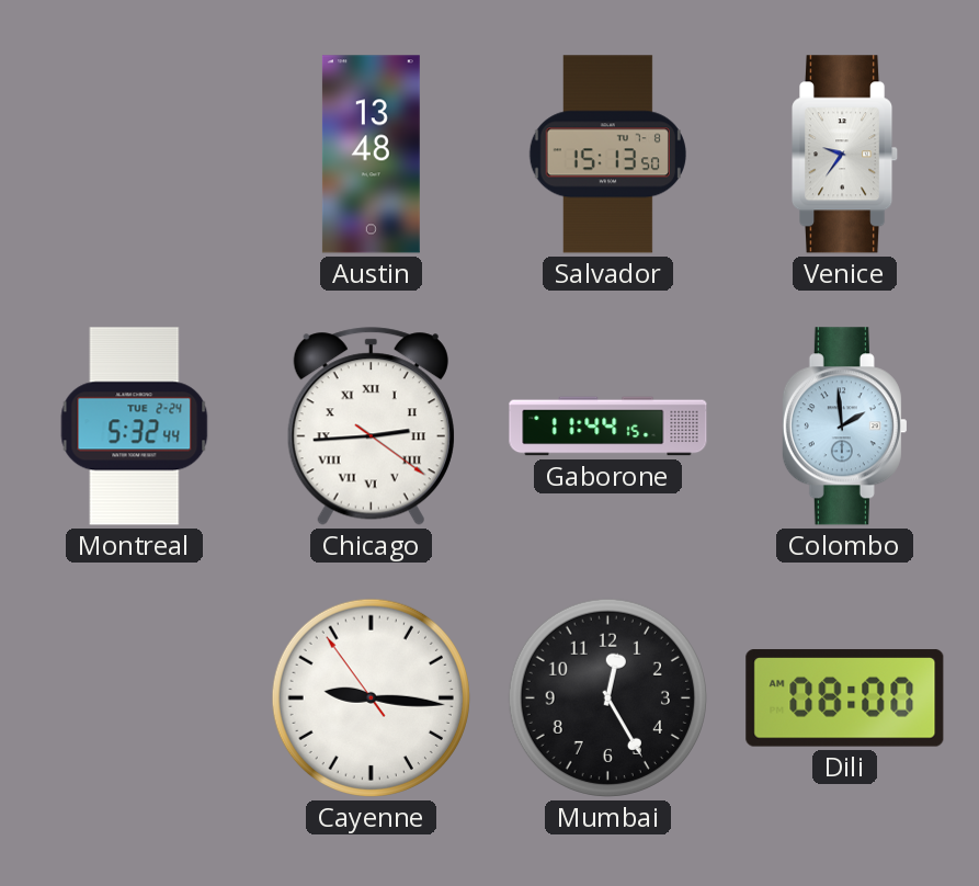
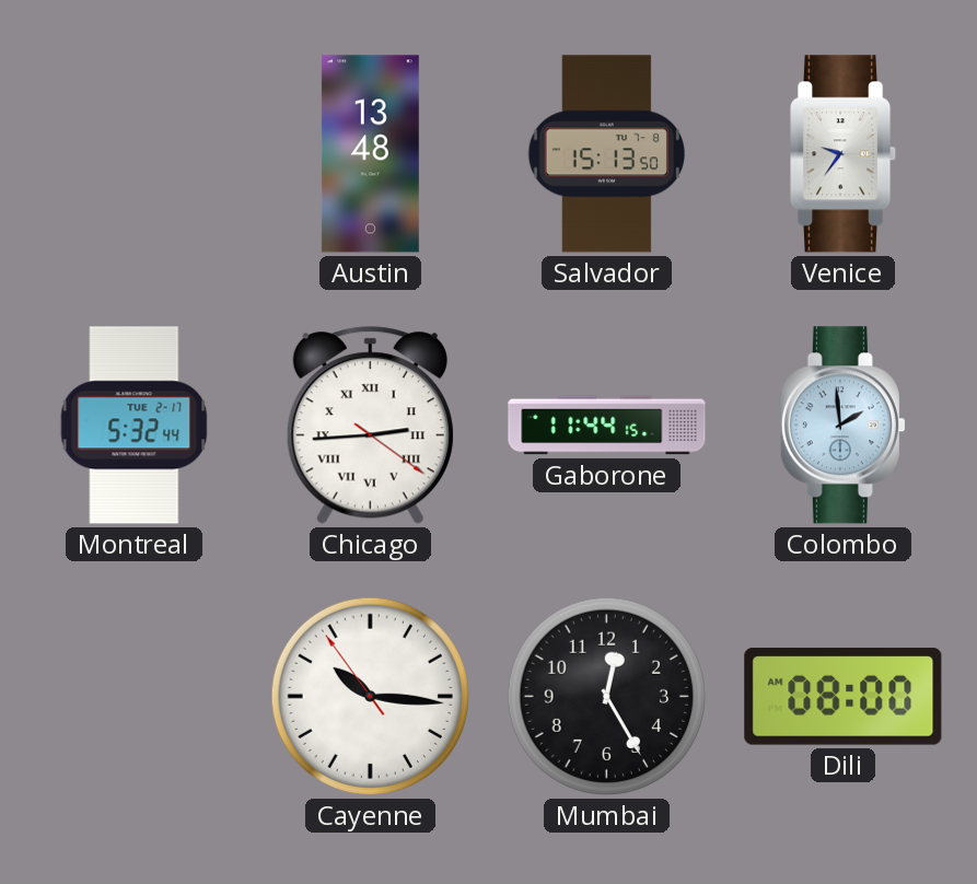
Montreal date: TUE 2-24 -> TUE 2-17 (135, 426)
Cayenne: 9:15 -> 10:15 (370, 696)
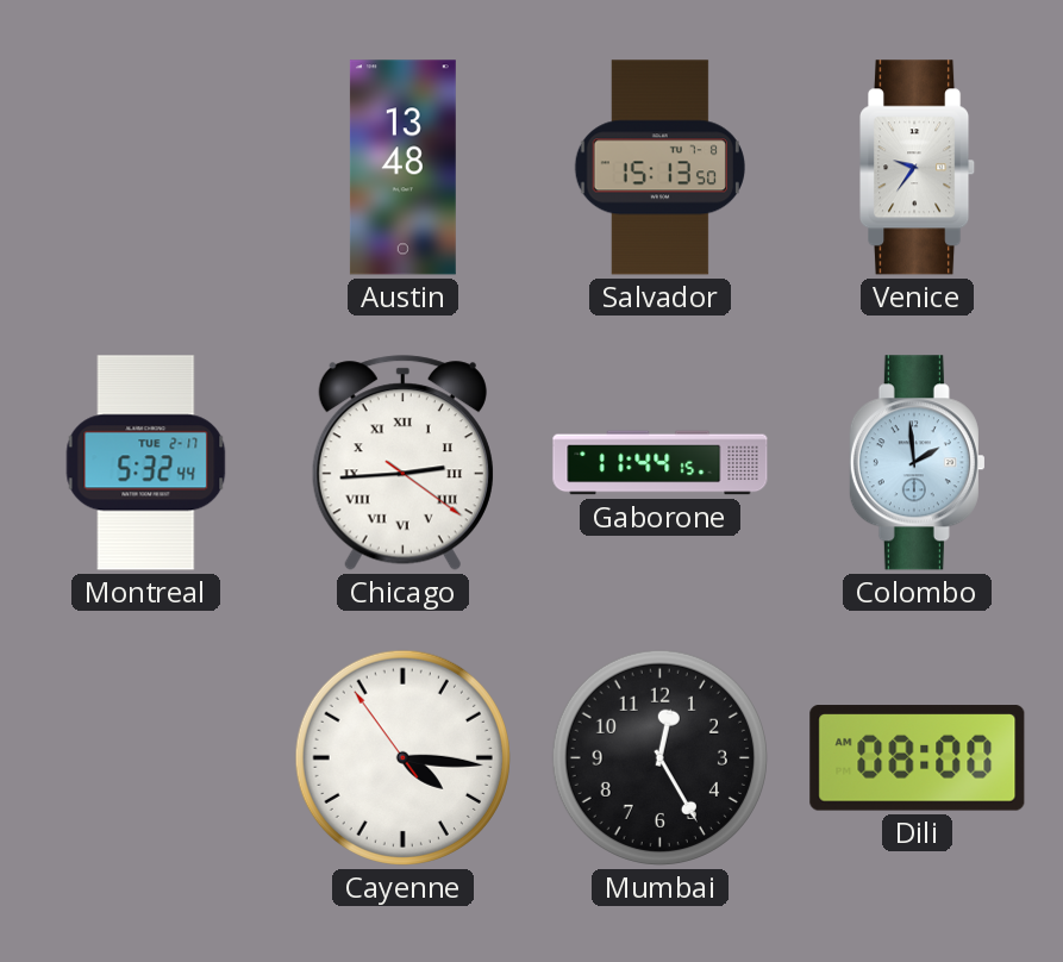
Cayenne: 10:15 -> 4:15 (402, 757)
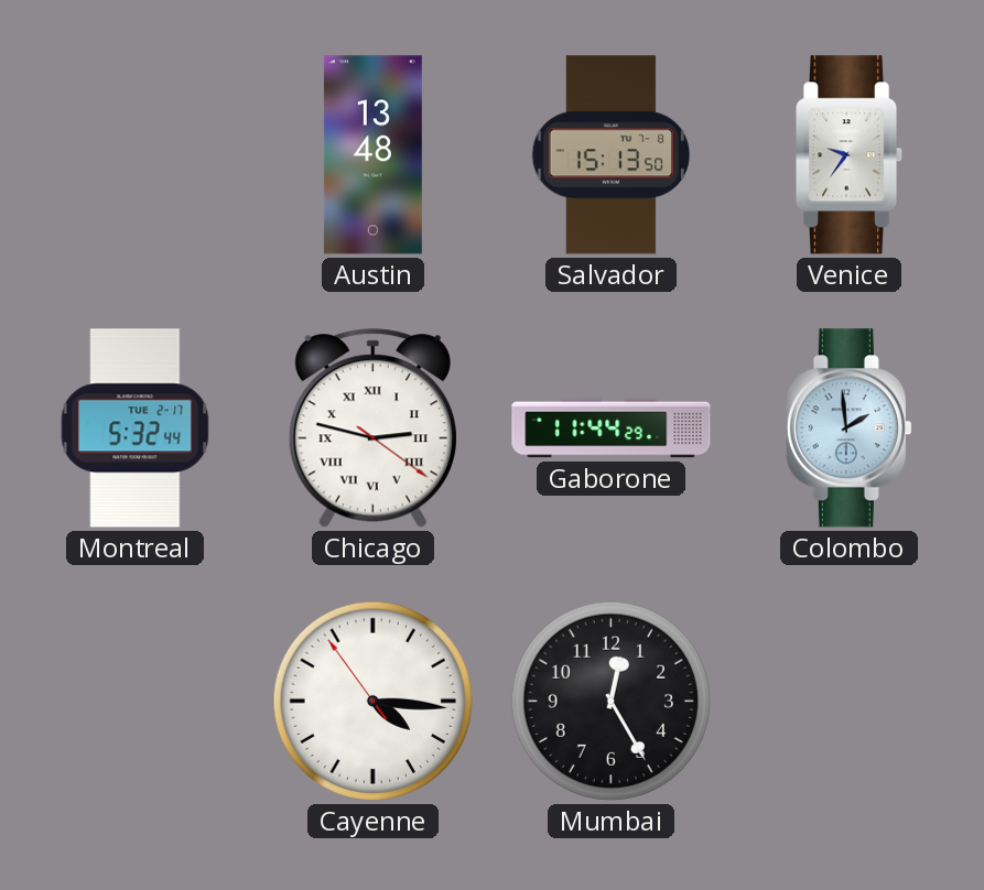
Chicago: 2:44 -> 2:47 (372, 428)
Gaborone: 11:44:15 -> 11:44:29 (612, 428)
Dili: 08:00 -> none (918, 758)
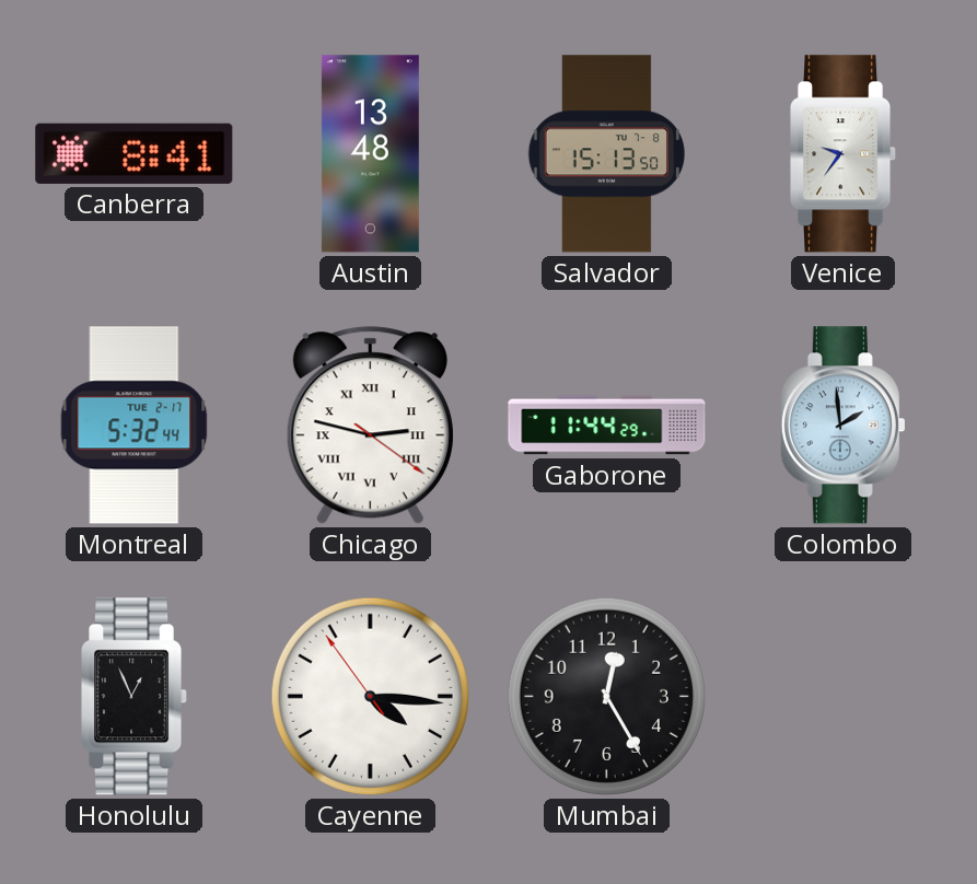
Canberra: none -> 8:41 (135, 153)
Honolulu: none -> 12:56 (136, 697)
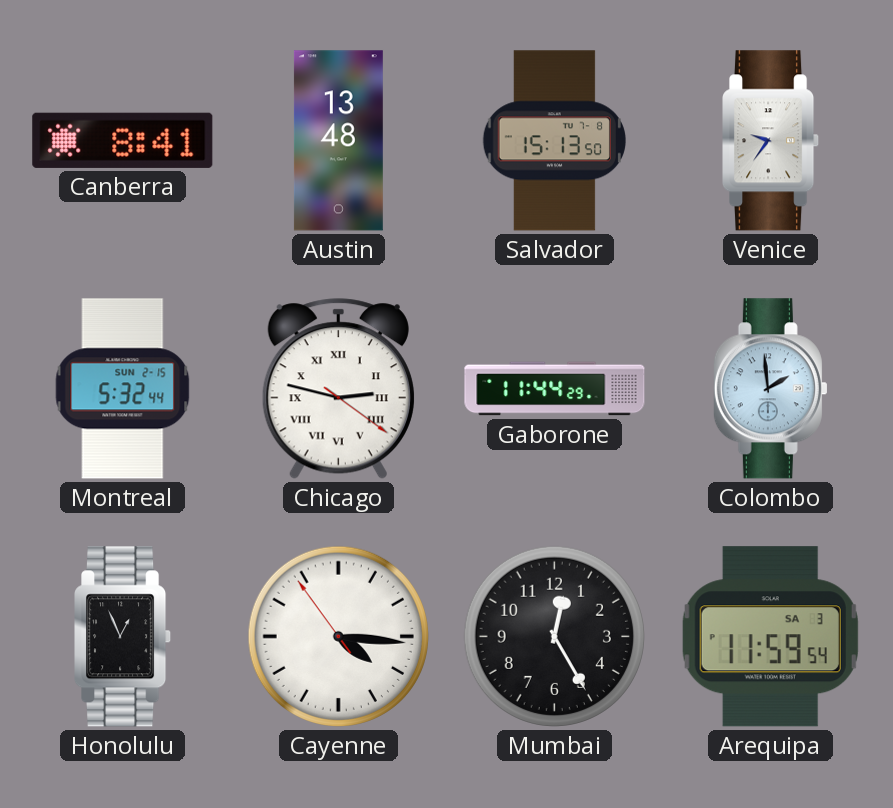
Montreal date: TUE 2-17 -> SUN 2-15 (123, 389)
Arequipa: none -> 11:59 (770, 637)
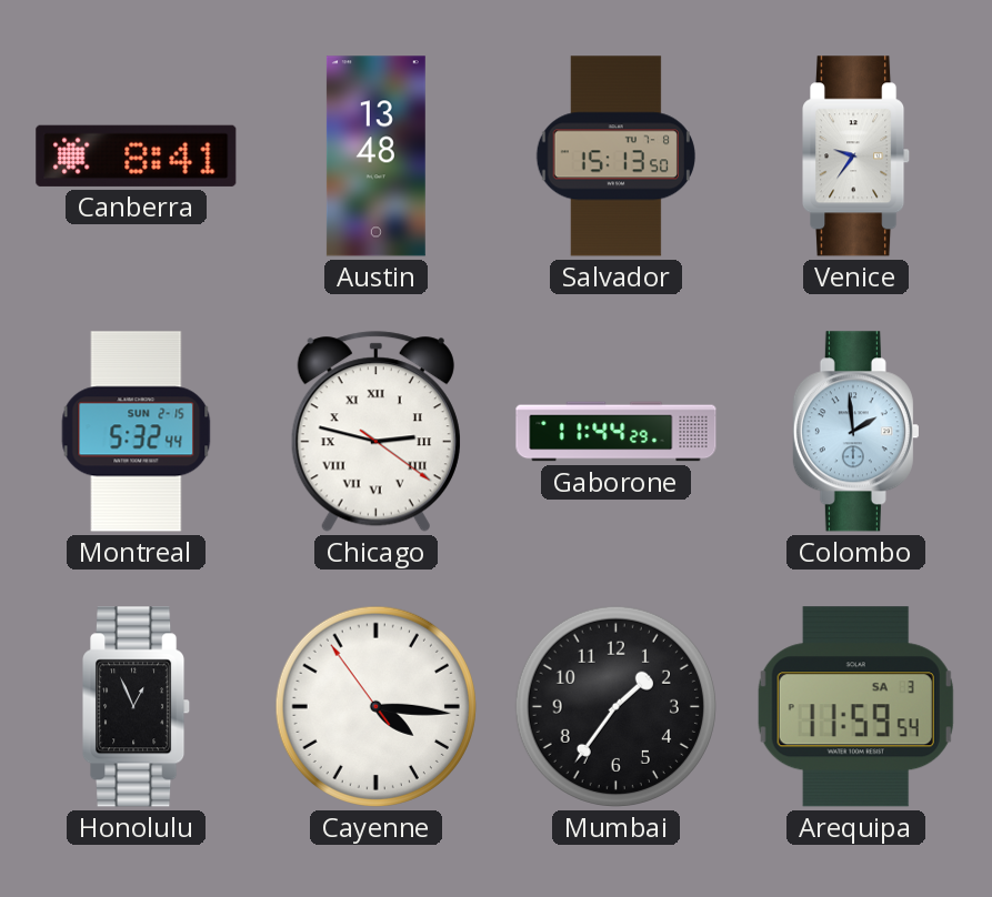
Mumbai: 12:25 -> 1:36 (615, 706)
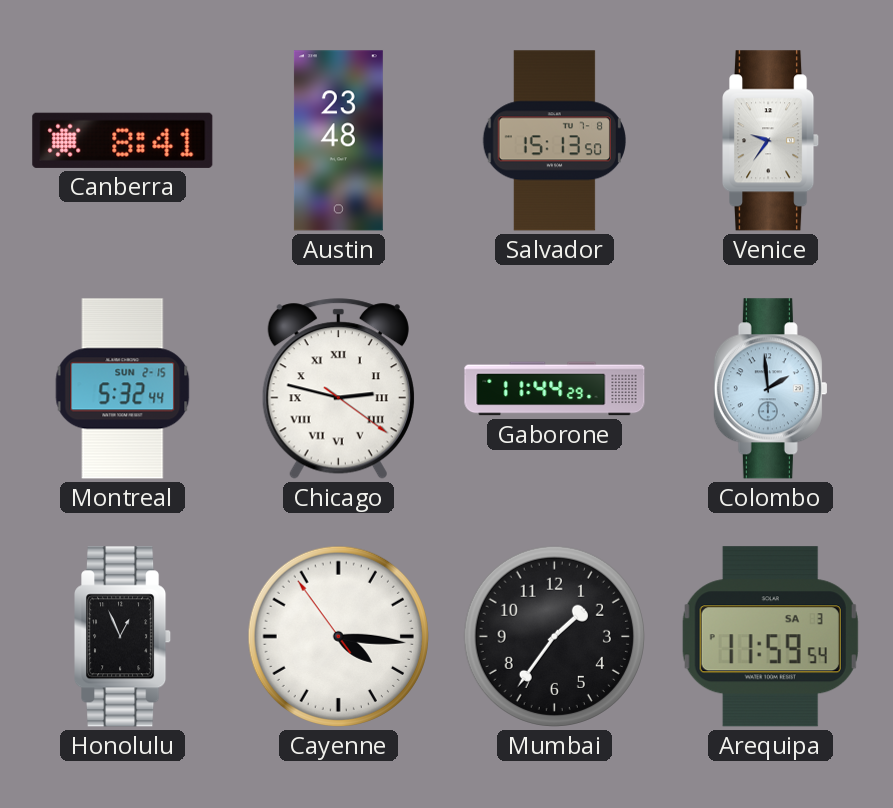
Austin: 13:48 -> 23:48 (338, 141)
